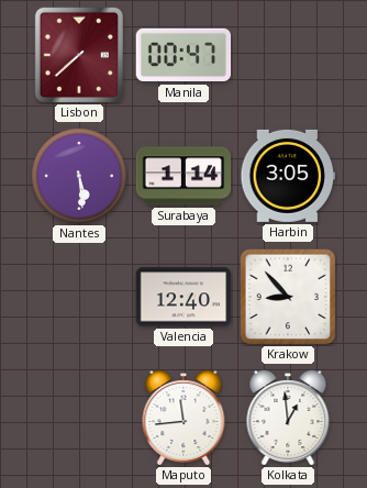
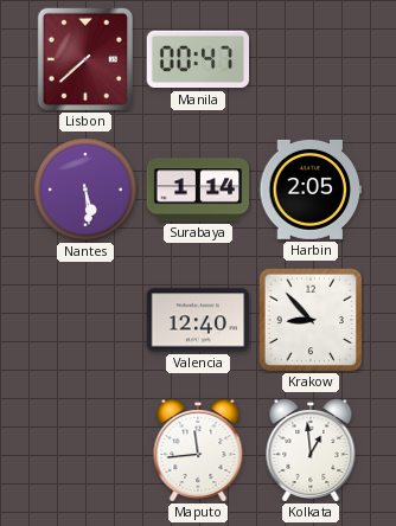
Harbin: 3:05 -> 2:05 (311, 190)
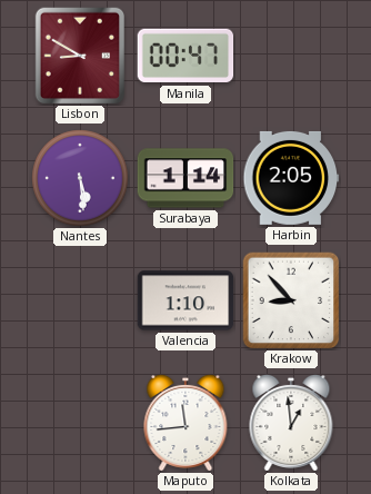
Lisbon: 7:38 -> 8:50 (79, 56)
Valencia: 12:40 -> 1:10 (185, 300)
